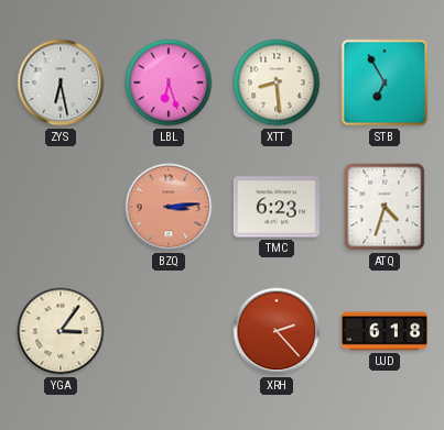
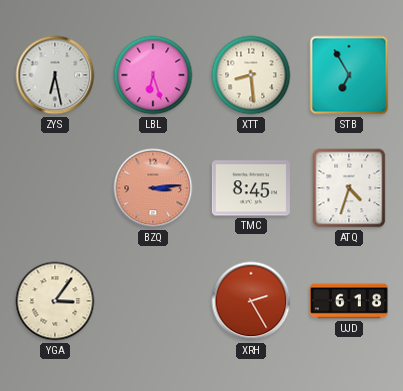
TMC: 6:23 -> 8:45 (251, 188)
XRH: 2:23 -> 2:25 (251, 301)
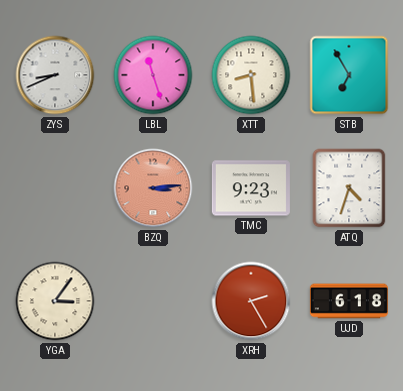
ZYS: 6:28 -> 8:41 (55, 75)
LBL: 6:27 -> 11:27 (153, 75)
TMC: 8:45 -> 9:23 (251, 188)
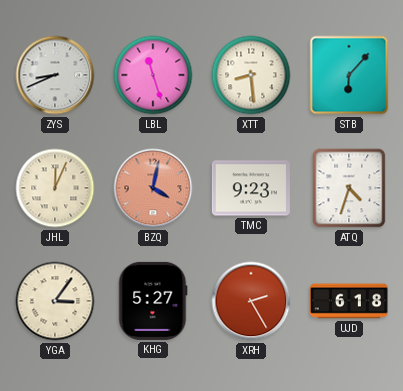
STB: 6:55 -> 6:07 (349, 75)
JHL: none -> 12:04 (55, 188)
BZQ: 3:14 -> 4:02 (153, 188)
KHG: none -> 5:27 (153, 301)
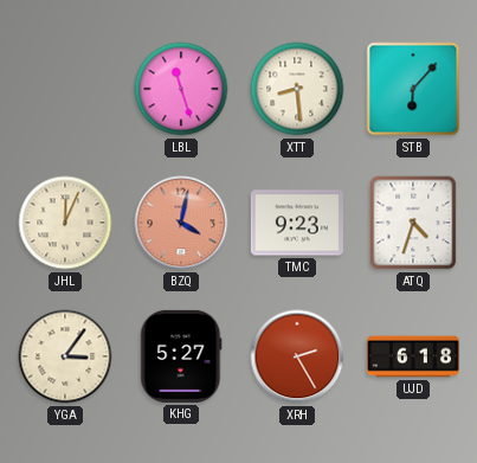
ZYS: 8:41 -> none (55, 75)
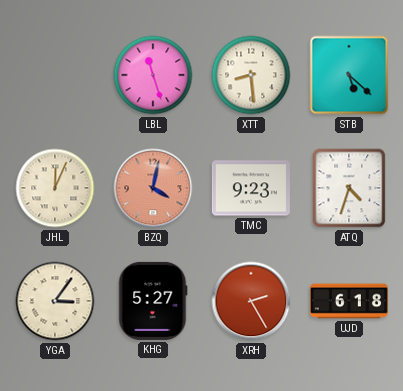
STB: 6:07 -> 5:22 (349, 75)
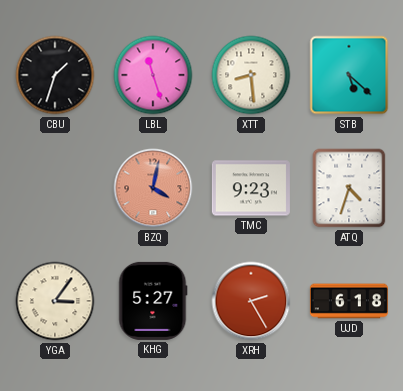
CBU: none -> 1:33 (55, 75)
JHL: 12:04 -> none (55, 188)
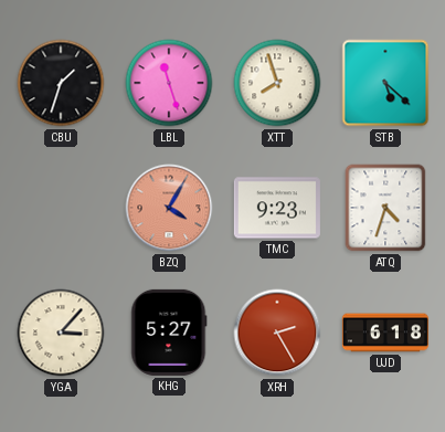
XTT: 8:29 -> 7:57 (277, 83)
BZQ: 4:02 -> 4:05 (169, 208)
YGA: 3:06 -> 3:07 (61, 333)
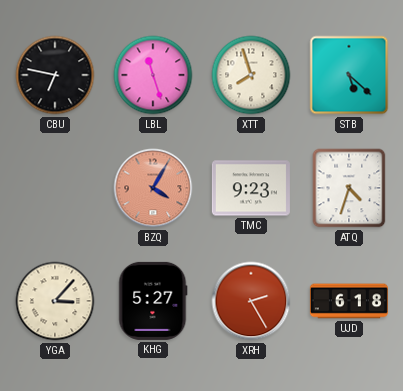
CBU: 1:33 -> 6:47 (55, 75)
